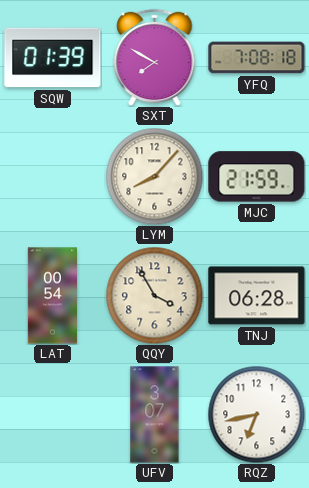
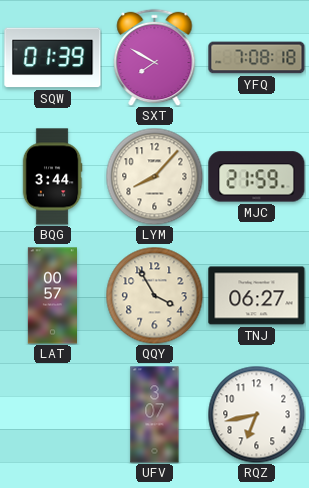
BQG: none -> 3:44 (52, 177)
LAT: 00:54 -> 00:57 (52, 296)
TNJ: 06:28 -> 06:27 (257, 296)
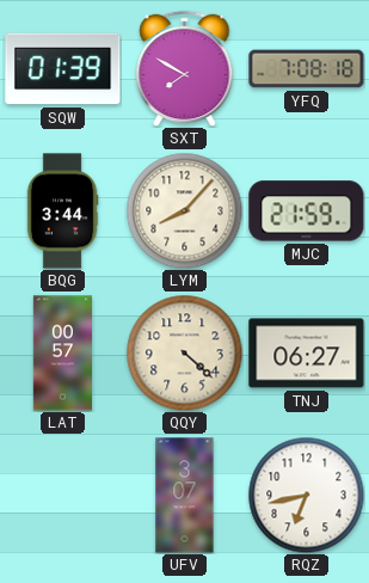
QQY: 3:55 -> 4:22 (184, 352)
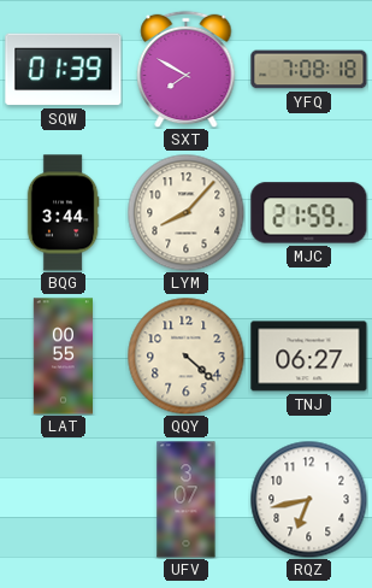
LAT: 00:57 -> 00:55 (63, 357)
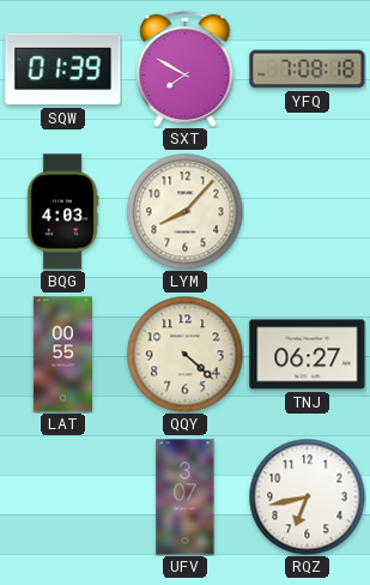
BQG: 3:44 -> 4:03 (62, 212)
MJC: 21:59 -> none (309, 213)
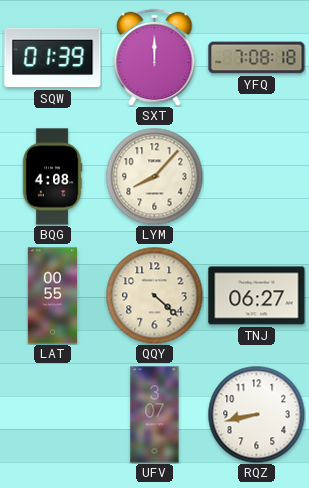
SXT: 7:50 -> 12:00 (155, 57)
BQG: 4:03 -> 4:08 (52, 177)
RQZ: 6:43 -> 8:43 (256, 414)
